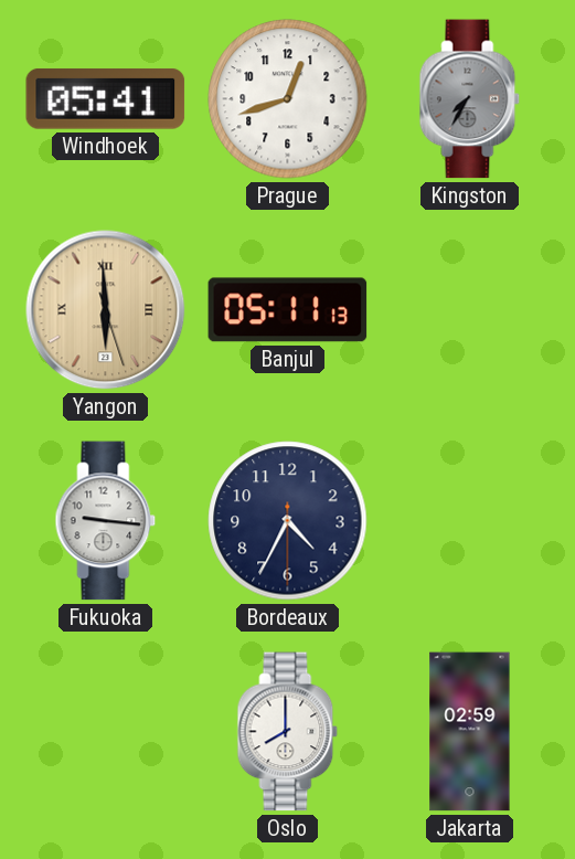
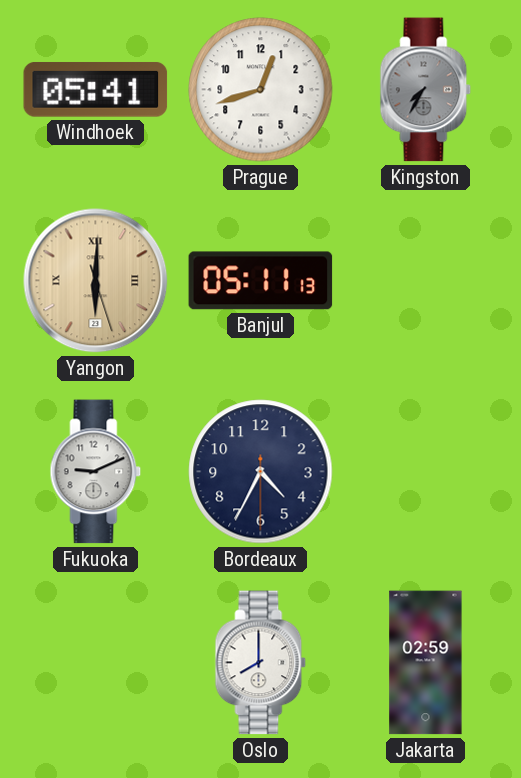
Yangon: 5:59 -> 6:00 (96, 281)
Fukuoka: 9:16 -> 9:11 (96, 472)
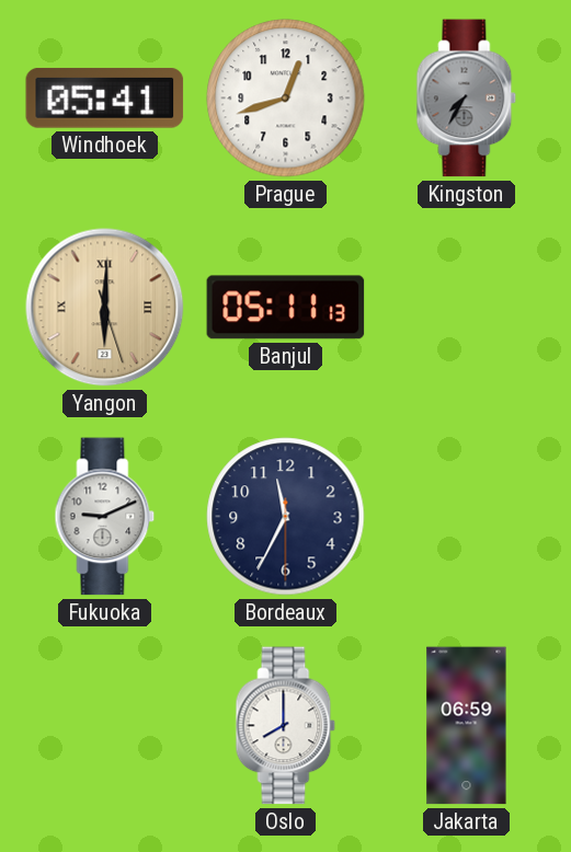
Bordeaux: 4:34 -> 11:34 (286, 517)
Jakarta: 02:59 -> 06:59 (467, 726)
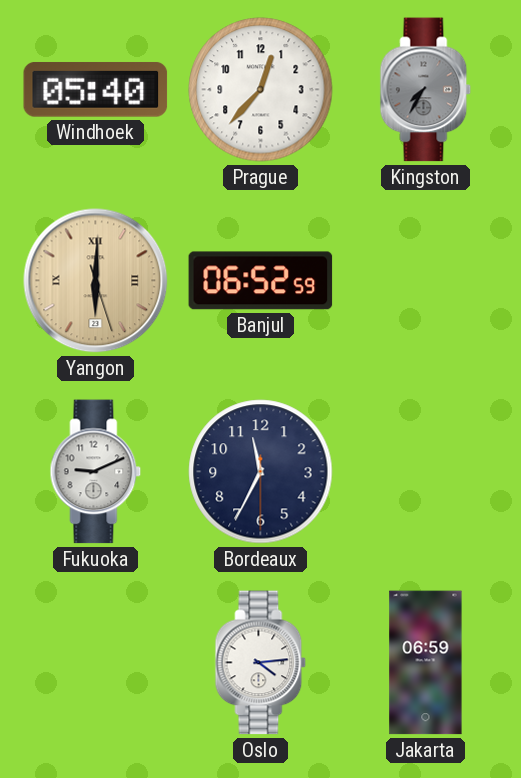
Windhoek: 05:41 -> 05:40 (96, 90)
Prague: 12:42 -> 12:37 (261, 90)
Banjul: 05:11 -> 06:52 (261, 281)
Oslo: 8:00 -> 4:14 (261, 663)
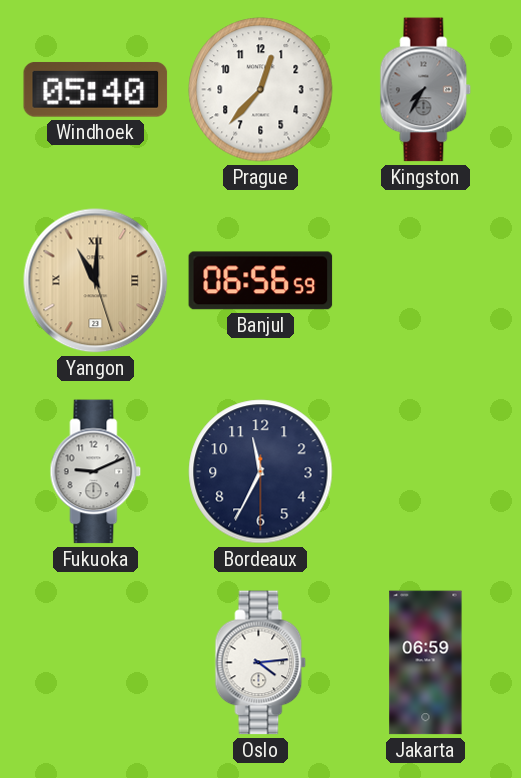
Yangon: 6:00 -> 11:00 (96, 281)
Banjul: 06:52 -> 06:56 (261, 281)
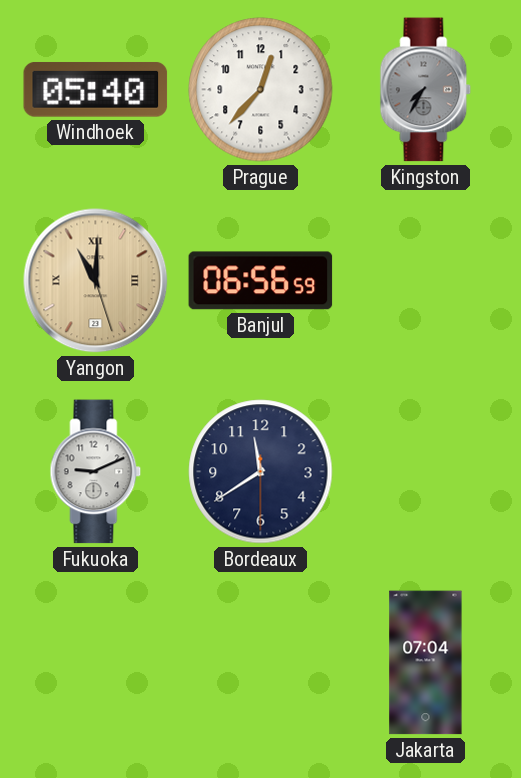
Bordeaux: 11:34 -> 11:39 (261, 472)
Oslo: 4:14 -> none (261, 663)
Jakarta: 06:59 -> 07:04 (426, 663)
